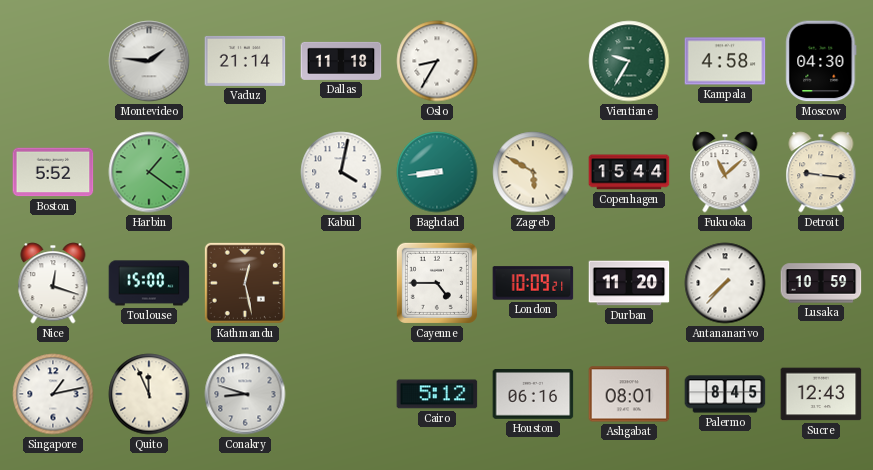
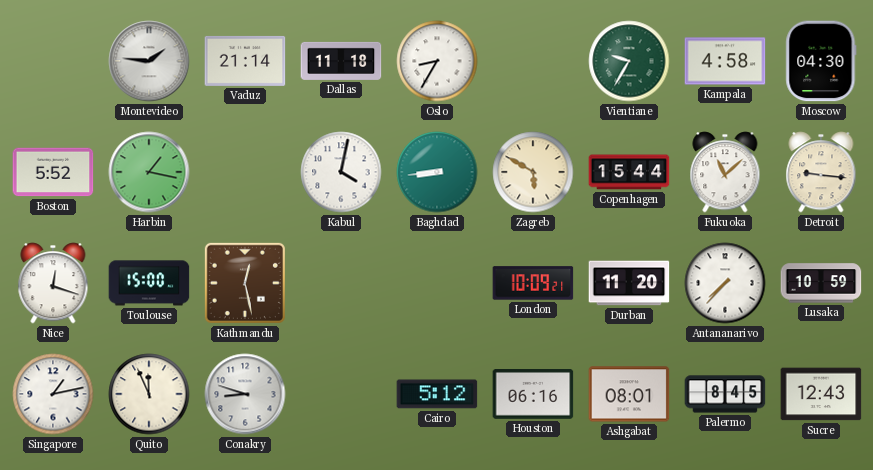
Harbin: 1:21 -> 1:17 (149, 172)
Cayenne: 4:45 -> none (437, 283)
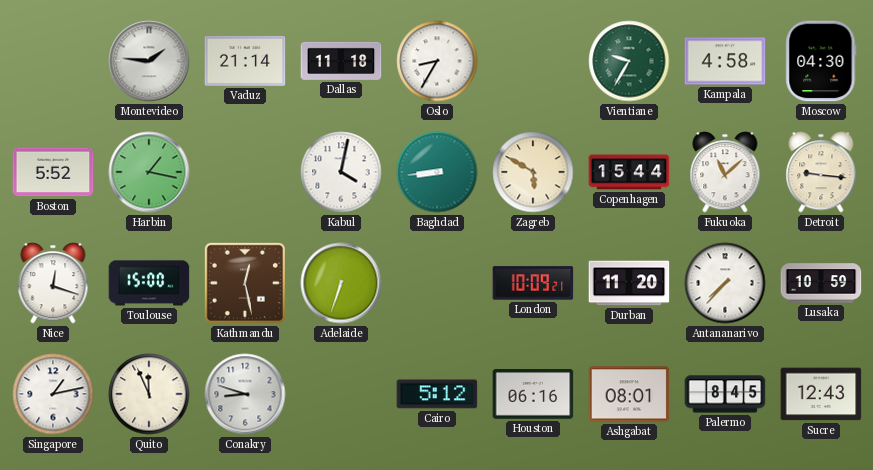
Adelaide: none -> 6:33 (341, 283)
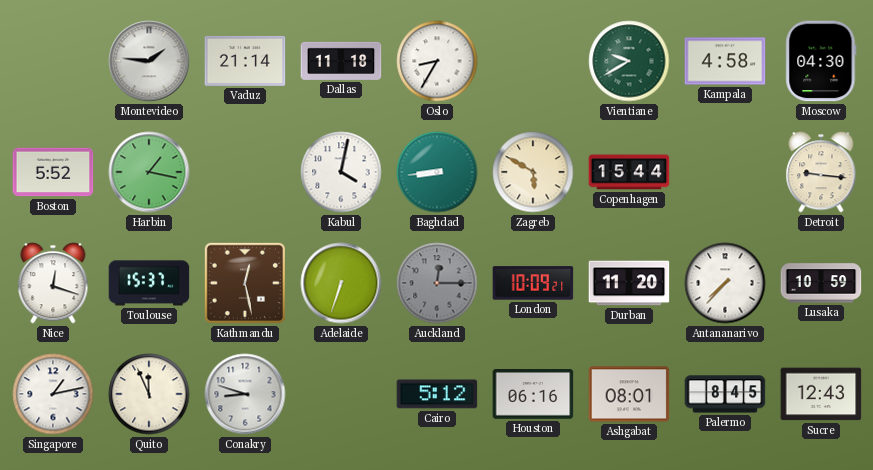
Vientiane: 9:35 -> 9:40 (629, 61)
Fukuoka: 11:08 -> none (725, 172)
Toulouse: 15:00 -> 15:37 (149, 283)
Auckland: none -> 12:15 (437, 283)
